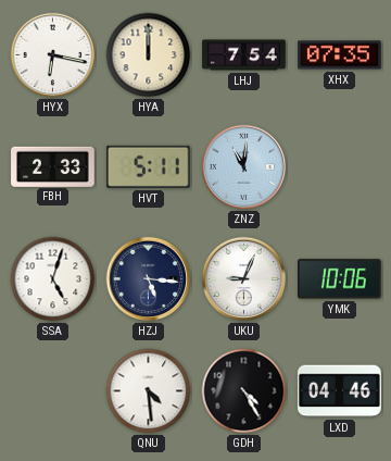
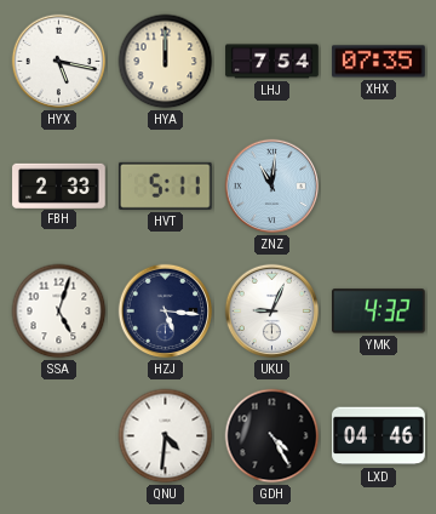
HYX: 6:17 -> 5:17 (59, 62)
YMK: 10:06 -> 4:32 (379, 312)
QNU: 4:29 -> 4:31 (166, 436)
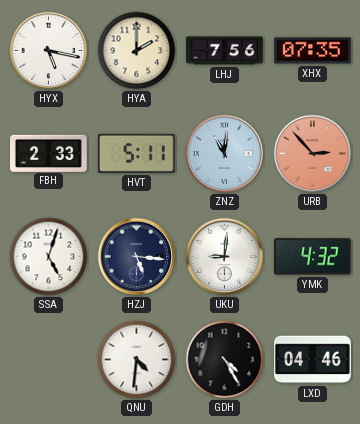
HYA: 12:00 -> 2:00 (137, 51)
LHJ: 7:54 -> 7:56 (225, 51)
URB: none -> 2:53 (313, 154)
UKU: 9:04 -> 9:01 (225, 257)
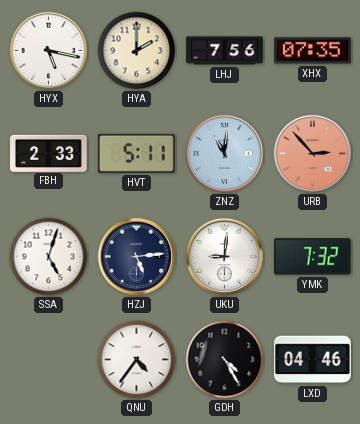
HZJ: 5:16 -> 5:14 (137, 257)
YMK: 4:32 -> 7:32 (313, 257)
QNU: 4:31 -> 4:36 (137, 360)
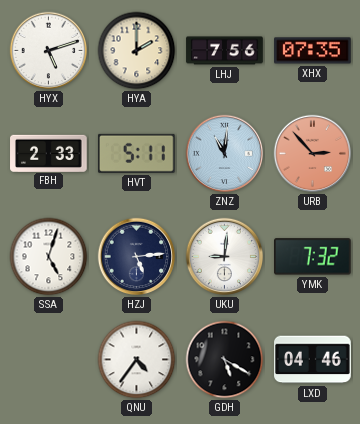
HYX: 5:17 -> 5:12 (49, 51)
GDH: 4:25 -> 5:20 (225, 360)
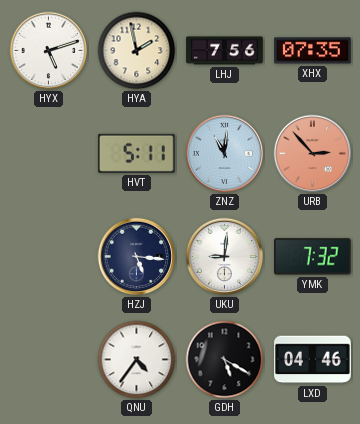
HYA: 2:00 -> 1:58 (137, 51)
FBH: 2:33 -> none (49, 153)
SSA: 5:03 -> none (49, 257)
HZJ: 5:14 -> 5:16 (137, 257)
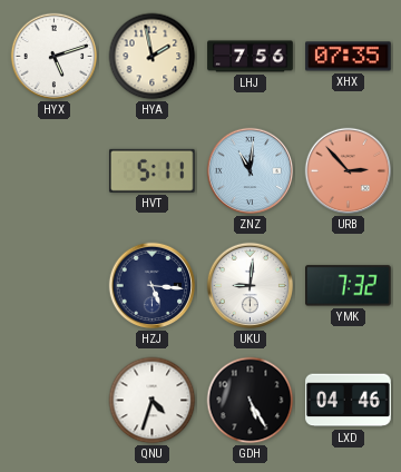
QNU: 4:36 -> 4:33 (153, 401)
GDH: 5:20 -> 5:25 (251, 401)
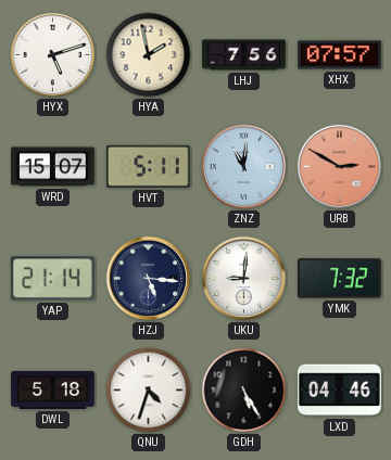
XHX: 07:35 -> 07:57 (340, 55)
WRD: none -> 15:07 (53, 167)
URB: 2:53 -> 2:50 (340, 167)
YAP: none -> 21:14 (52, 279)
DWL: none -> 5:18 (53, 389)
